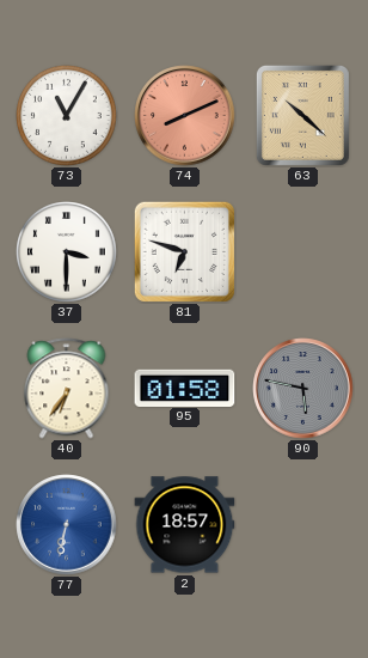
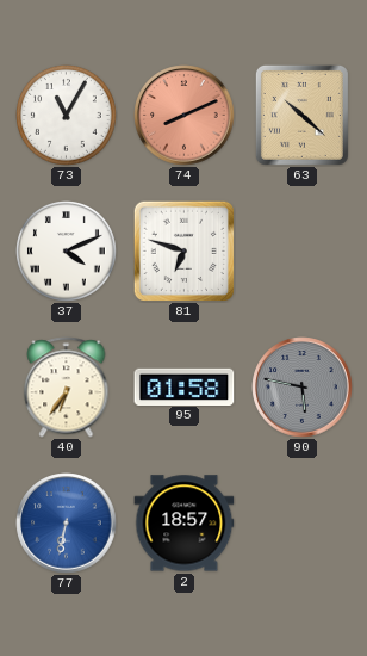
37: 3:30 -> 4:11 (67, 252)
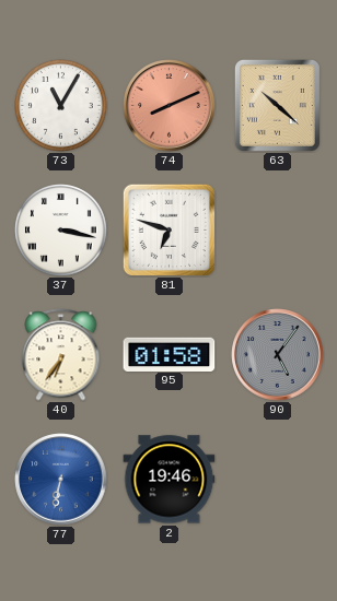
37: 4:11 -> 3:17 (61, 231)
90: 5:47 -> 5:06 (278, 355)
2: 18:57 -> 19:46 (170, 480)
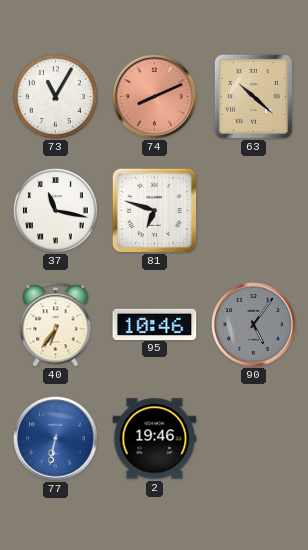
37: 3:17 -> 11:17 (56, 211)
95: 01:58 -> 10:46 (155, 324)
